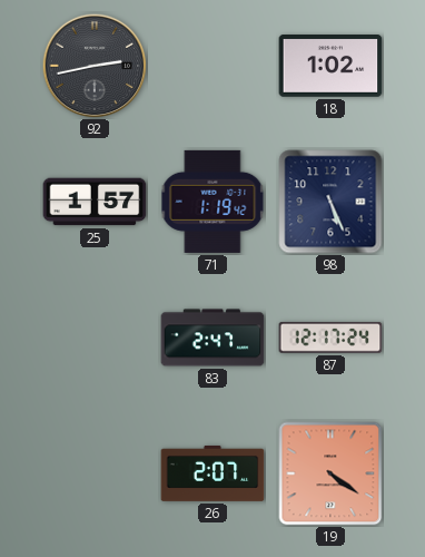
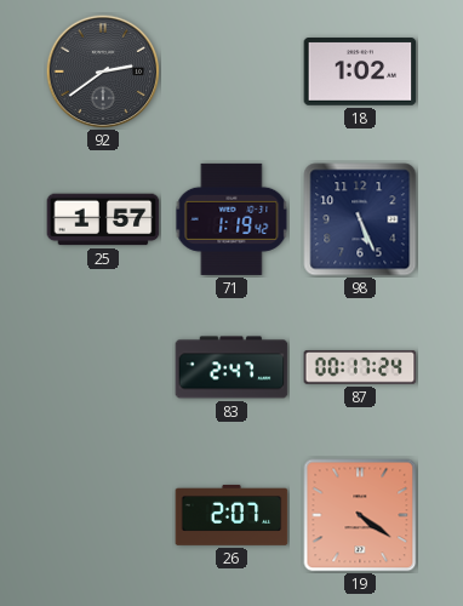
92: 2:43 -> 2:39 (103, 72)
87: 12:17 -> 00:17 (360, 367)
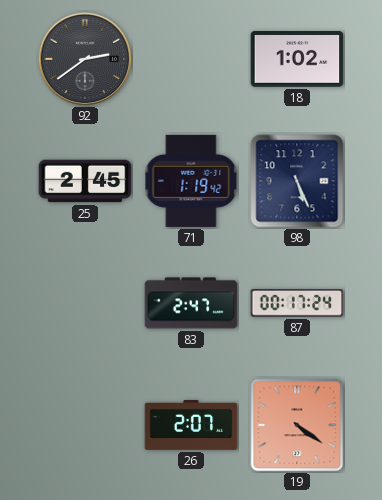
25: 1:57 -> 2:45 (85, 181)
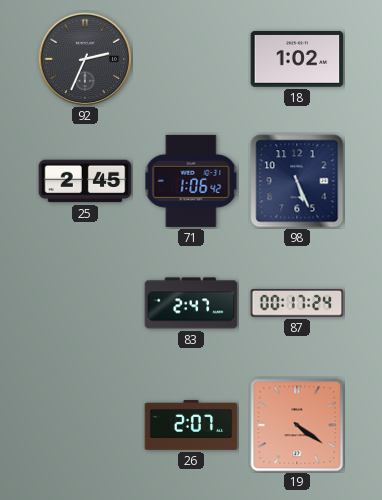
92: 2:39 -> 2:34 (85, 59)
71: 1:19 -> 1:06 (191, 181)
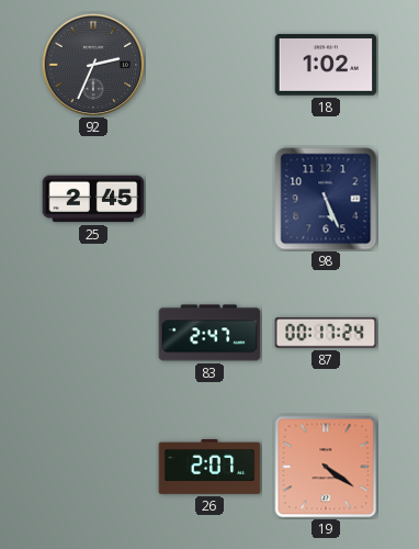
71: 1:06 -> none (191, 181)
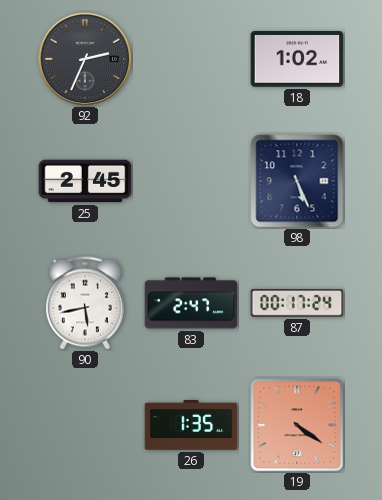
90: none -> 5:43 (85, 303)
26: 2:07 -> 1:35 (191, 425)
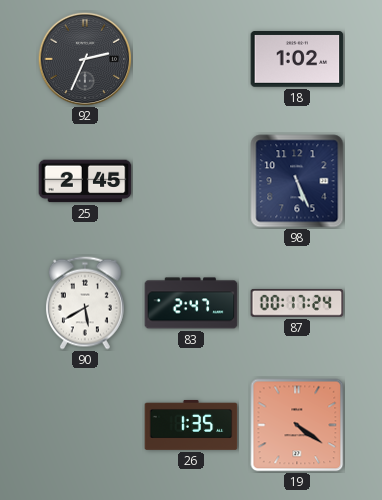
90: 5:43 -> 5:40 (85, 303)
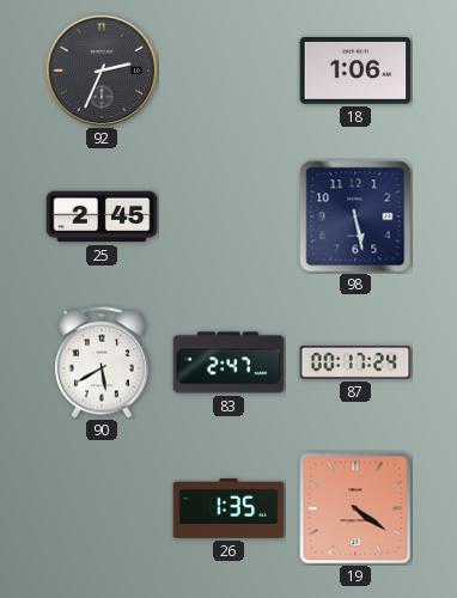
18: 1:02 -> 1:06 (355, 72)
98: 5:26 -> 5:28 (355, 216)
